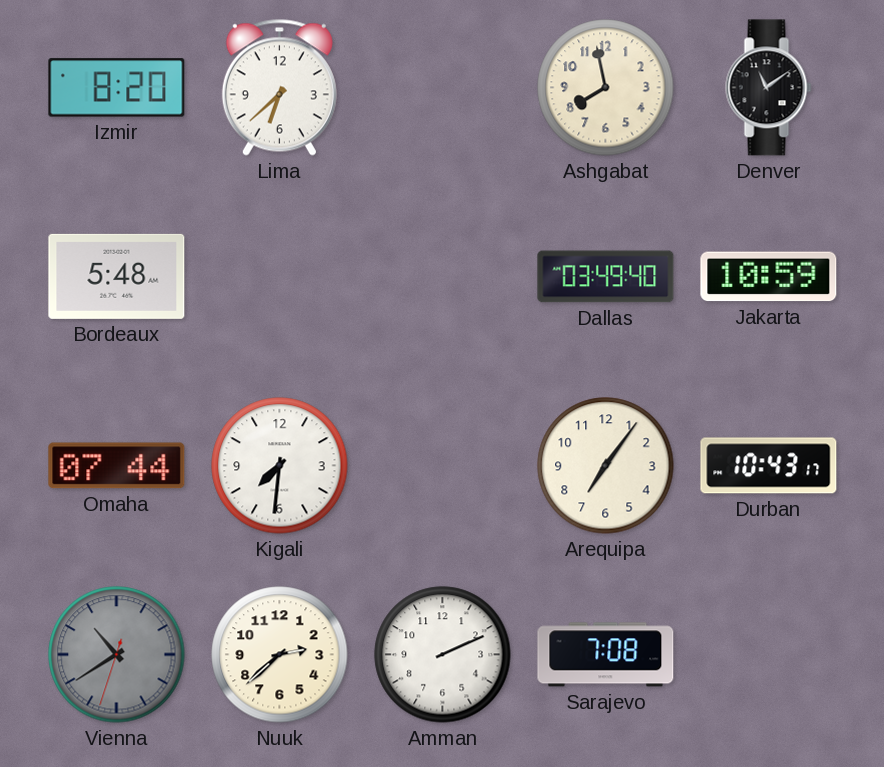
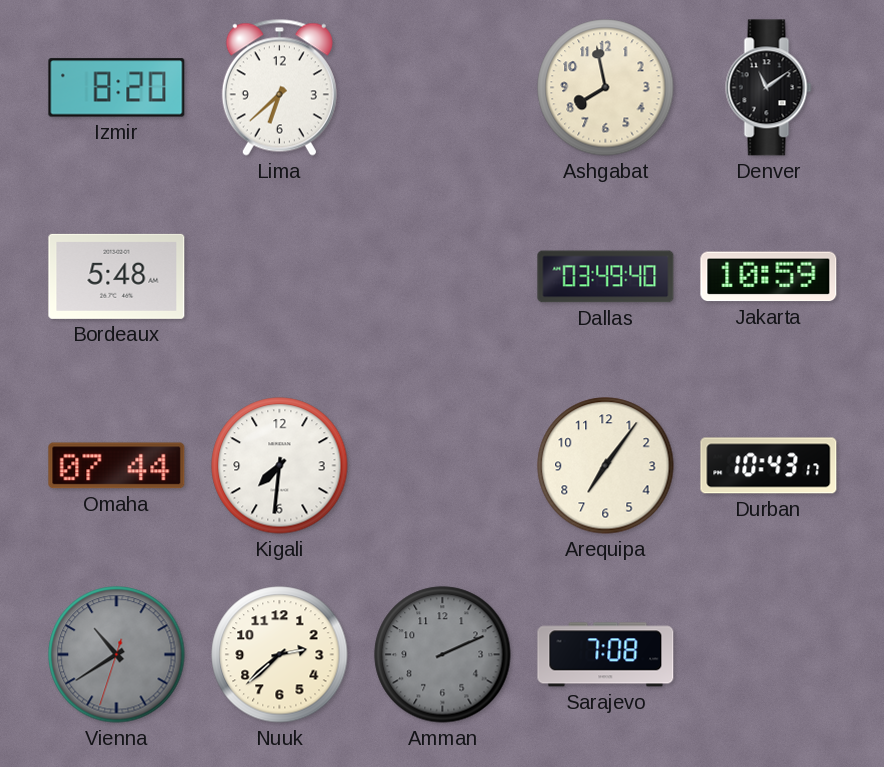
Amman dial: white -> grey (443, 655)
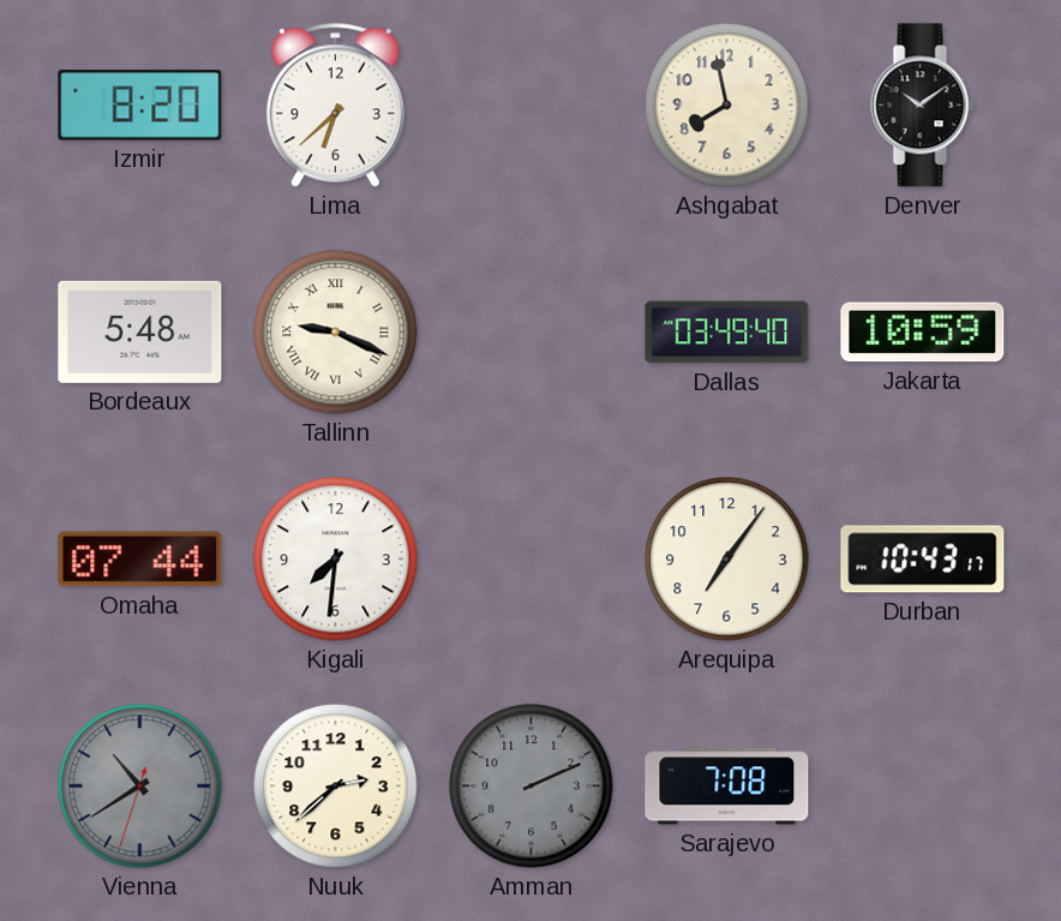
Denver: 11:09 -> 10:09 (923, 106)
Tallinn: none -> 9:19 (336, 333)
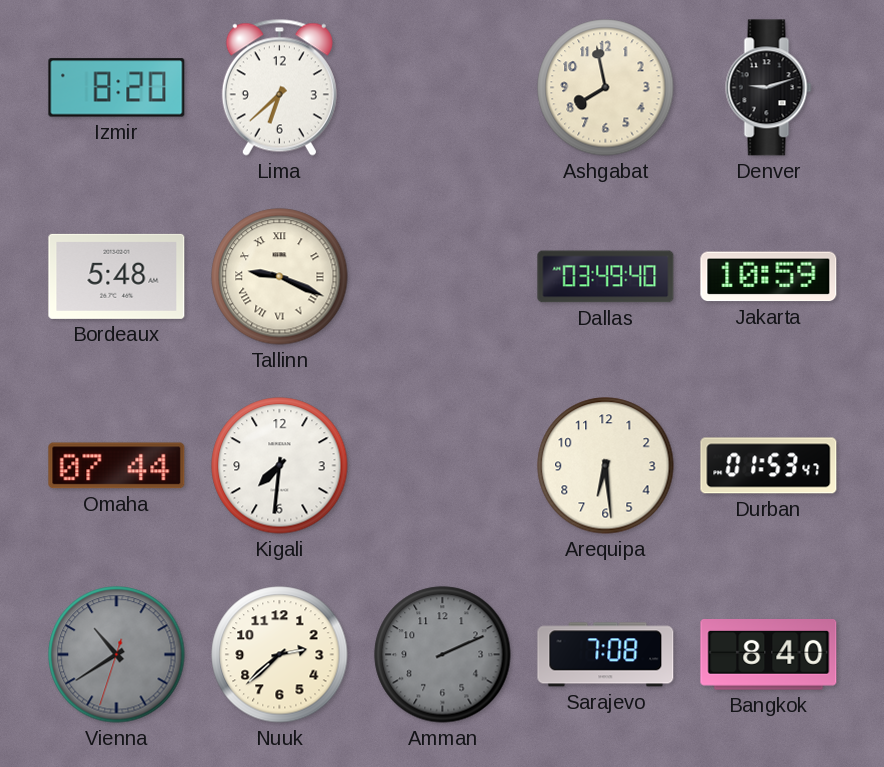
Denver: 10:09 -> 9:12 (769, 88)
Arequipa: 7:06 -> 6:29 (606, 466)
Durban: 10:43 -> 01:53 (769, 466)
Bangkok: none -> 8:40 (769, 655)
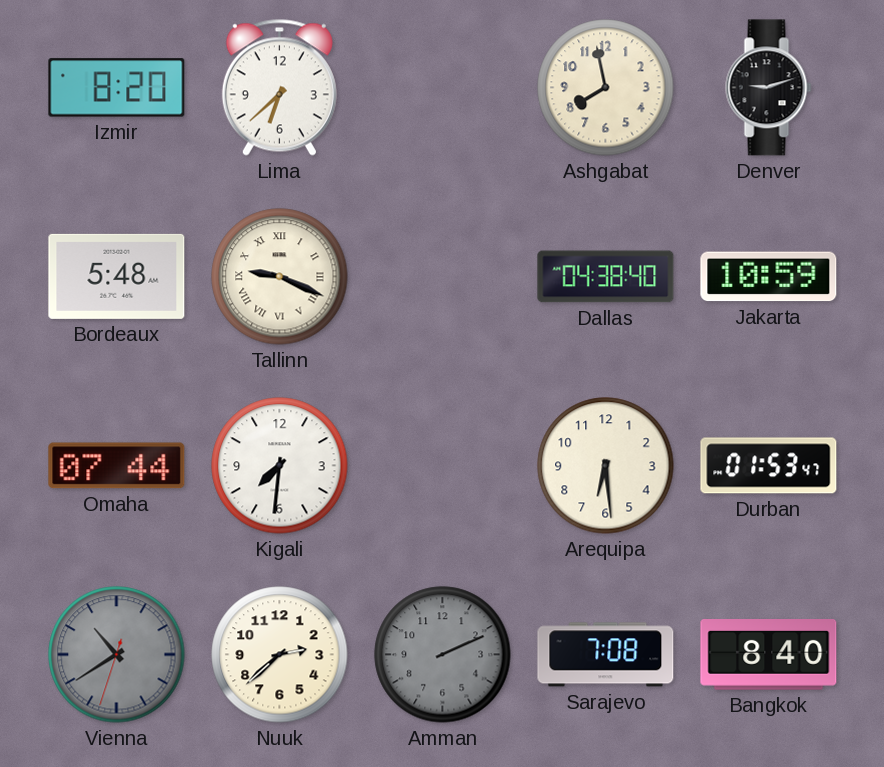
Dallas: 03:49 -> 04:38 (606, 277)
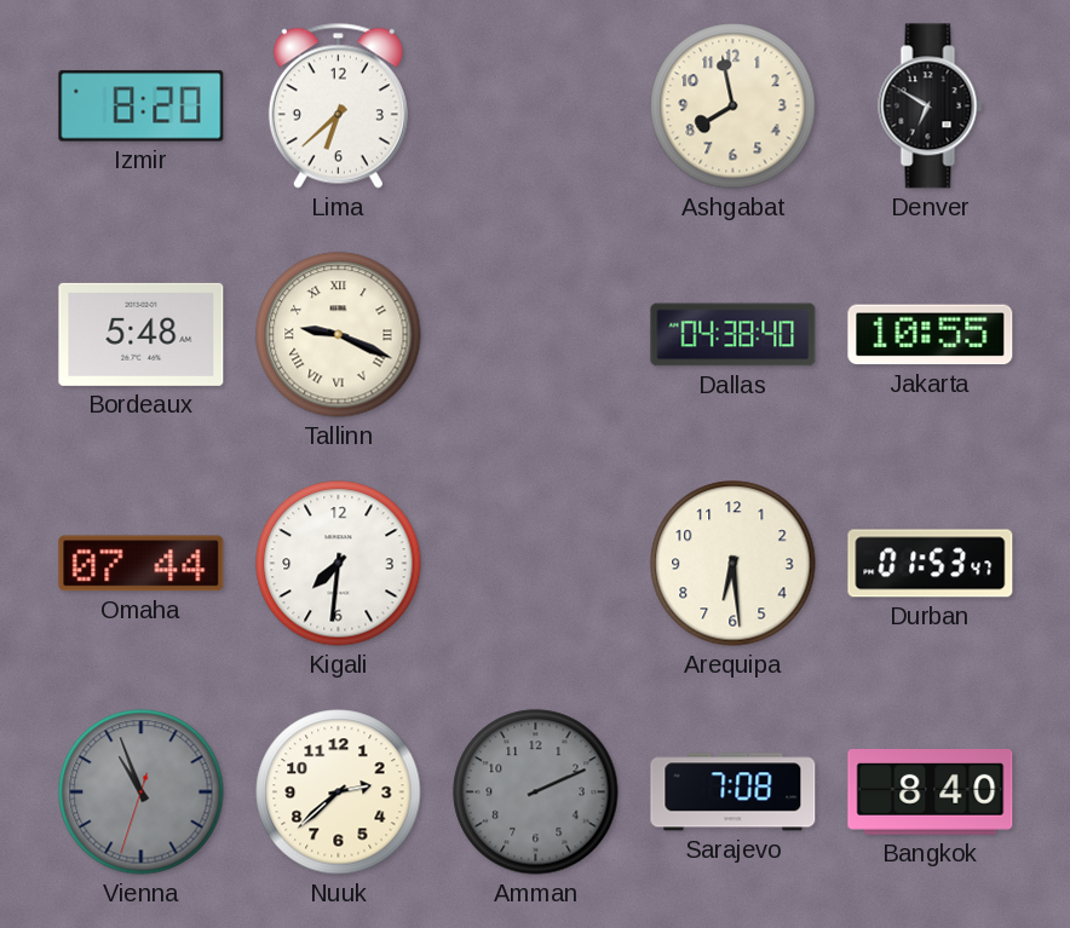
Denver: 9:12 -> 6:50 (931, 106)
Jakarta: 10:59 -> 10:55 (931, 335)
Vienna: 10:39 -> 10:56 (142, 792)
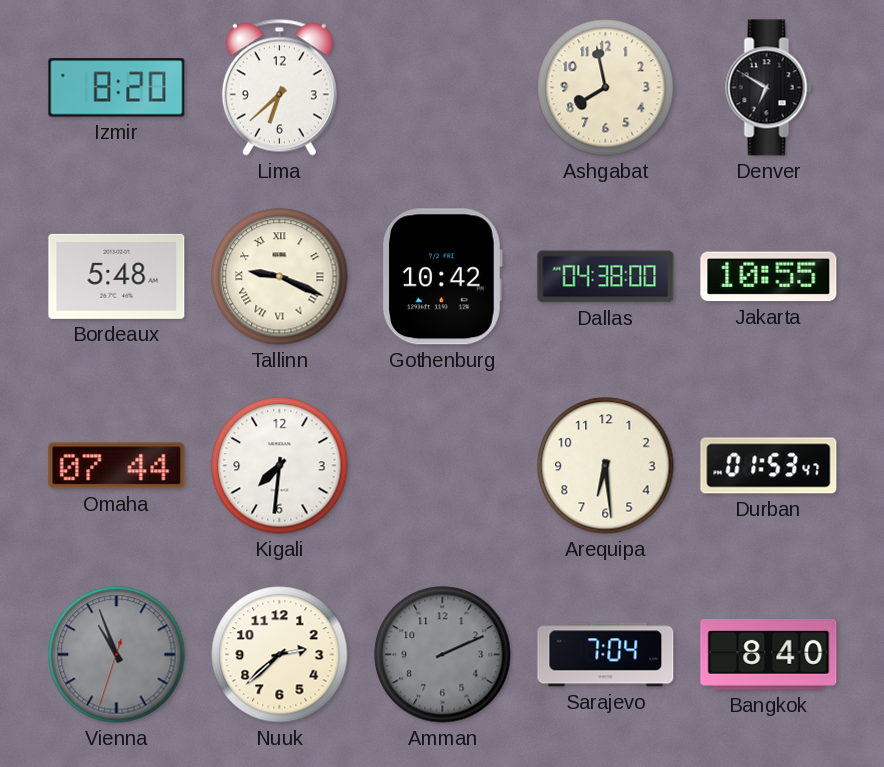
Gothenburg: none -> 10:42 (443, 277)
Dallas: 04:38:40 -> 04:38:00 (606, 277)
Sarajevo: 7:08 -> 7:04 (606, 655)
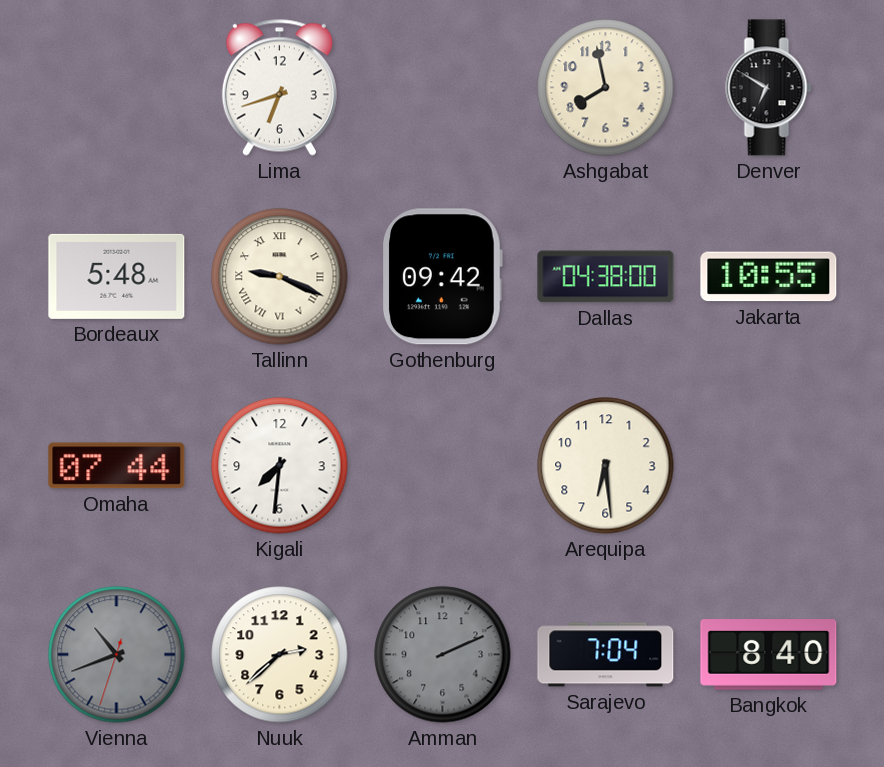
Izmir: 8:20 -> none (117, 88)
Lima: 6:38 -> 6:42 (279, 87)
Gothenburg: 10:42 -> 09:42 (443, 277)
Durban: 01:53 -> none (769, 466)
Vienna: 10:56 -> 10:41 (117, 655)
